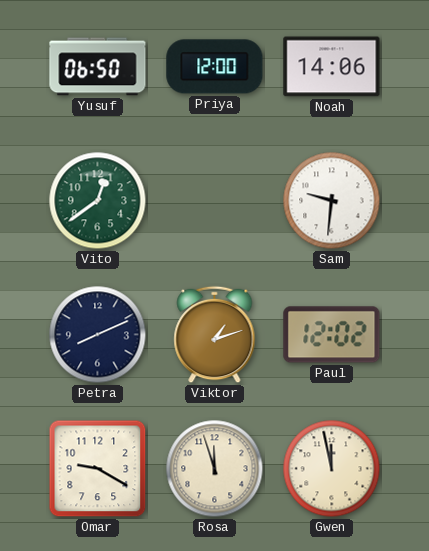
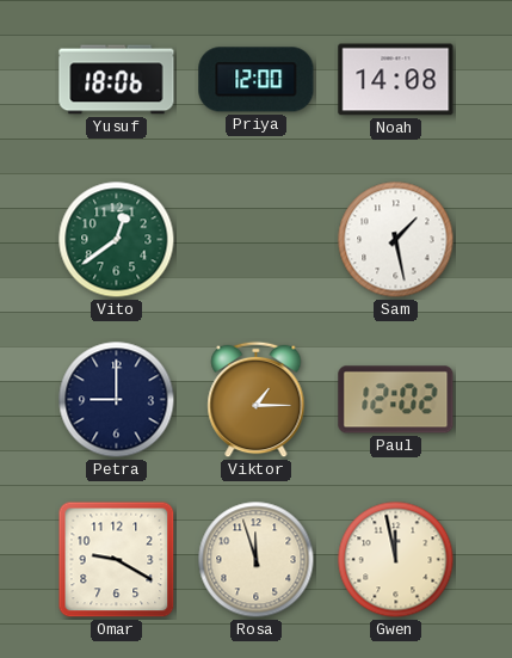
Yusuf: 06:50 -> 18:06 (117, 80)
Noah: 14:06 -> 14:08 (396, 80)
Sam: 9:31 -> 1:28 (396, 240)
Petra: 8:11 -> 9:00 (117, 400)
Viktor: 1:12 -> 1:15 (257, 400)
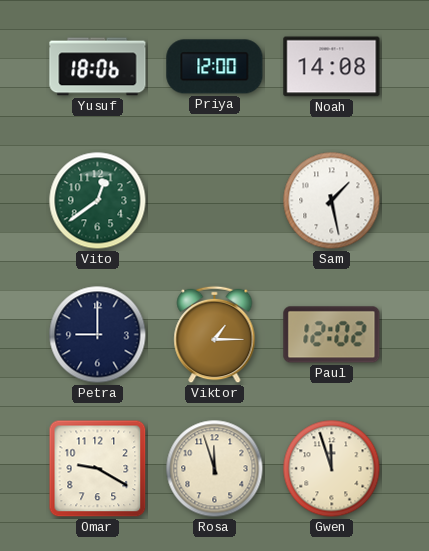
Gwen: 11:58 -> 11:57 (332, 469)
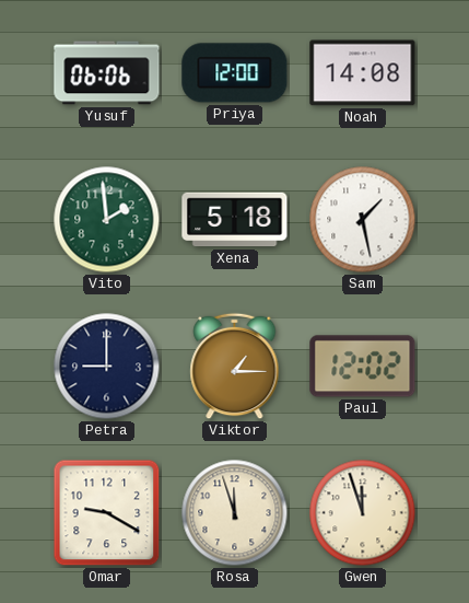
Yusuf: 18:06 -> 06:06 (107, 73)
Vito: 12:39 -> 1:59 (107, 220)
Xena: none -> 5:18 (235, 220)
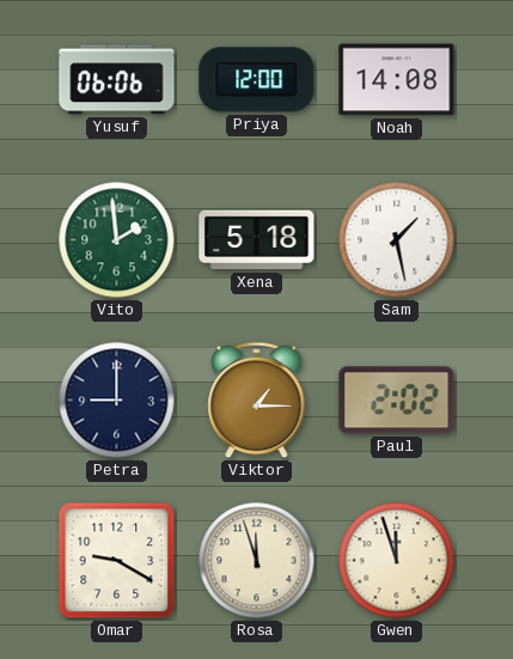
Paul: 12:02 -> 2:02 (397, 401)
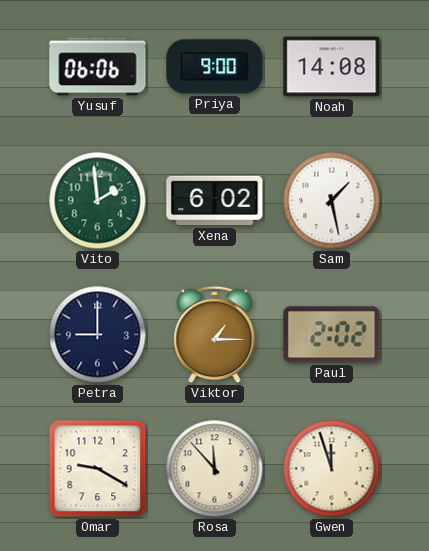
Priya: 12:00 -> 9:00 (215, 67)
Xena: 5:18 -> 6:02 (215, 201)
Rosa: 11:57 -> 11:53 (215, 469)
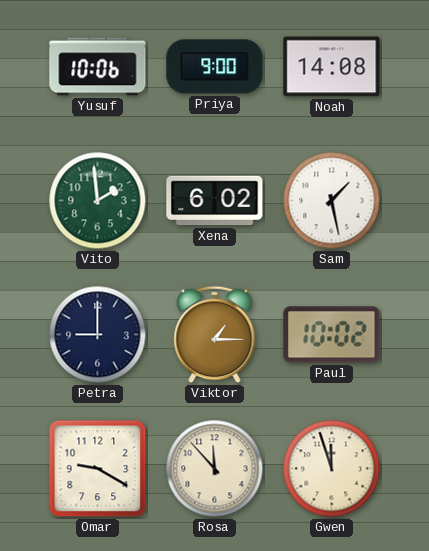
Yusuf: 06:06 -> 10:06 (98, 67)
Paul: 2:02 -> 10:02 (332, 335)
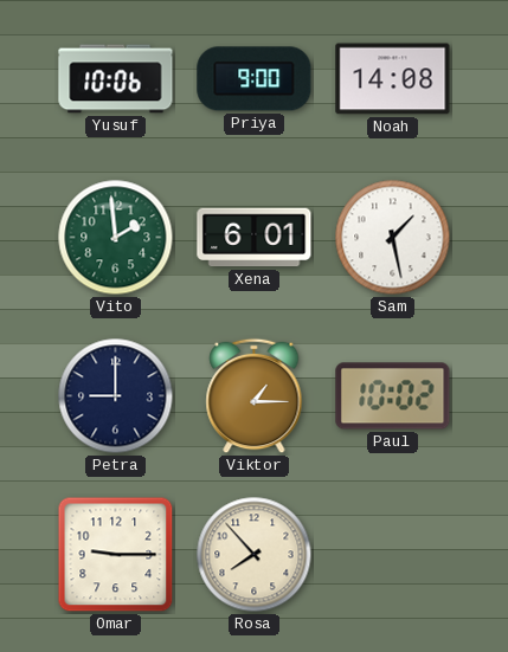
Xena: 6:02 -> 6:01 (255, 238)
Omar: 9:20 -> 9:15 (116, 555)
Rosa: 11:53 -> 7:53 (255, 555)
Gwen: 11:57 -> none (332, 469)
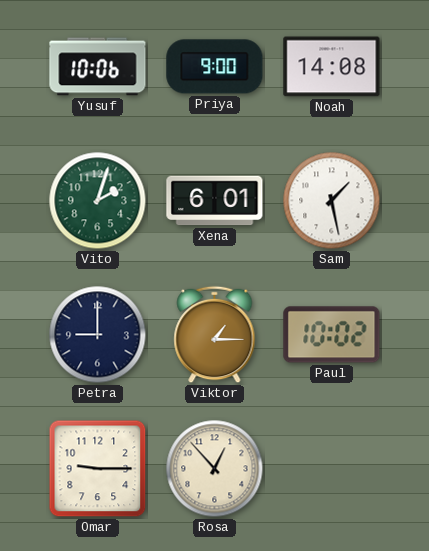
Vito: 1:59 -> 2:03 (98, 201)
Rosa: 7:53 -> 12:53 (215, 469)
